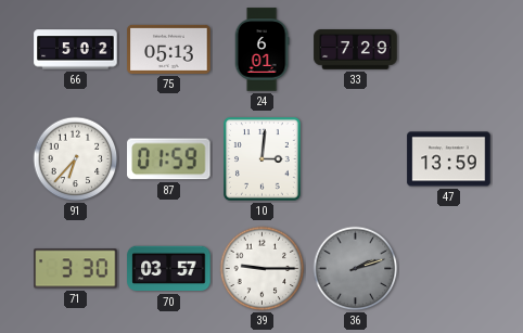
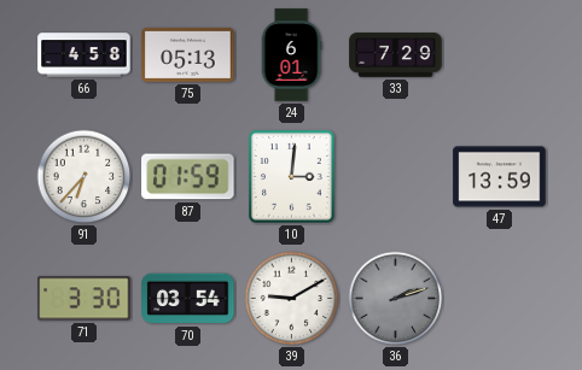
66: 5:02 -> 4:58 (85, 55)
70: 03:57 -> 03:54 (188, 299)
39: 9:15 -> 9:10 (292, 299)
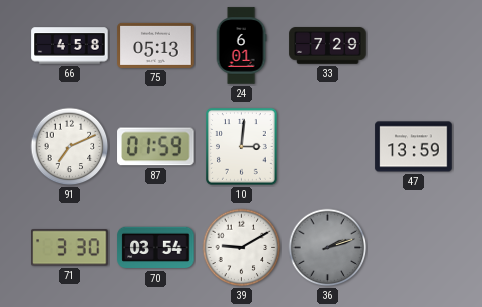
91: 6:37 -> 7:11 (70, 147)
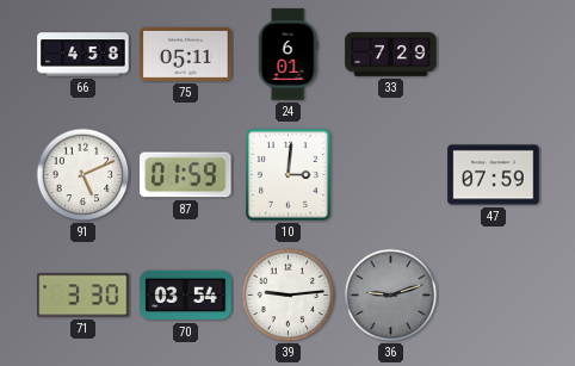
75: 05:13 -> 05:11 (186, 54)
91: 7:11 -> 5:11 (84, 175)
47: 13:59 -> 07:59 (494, 175)
39: 9:10 -> 9:14 (289, 296)
36: 2:12 -> 9:12 (391, 296)
